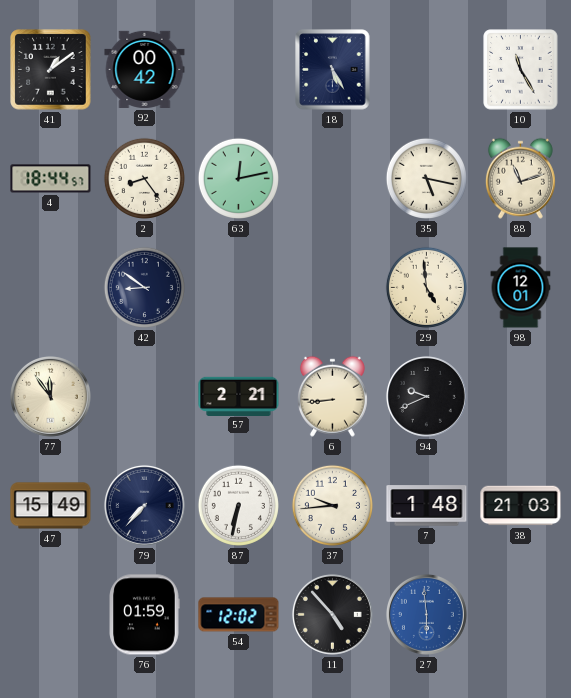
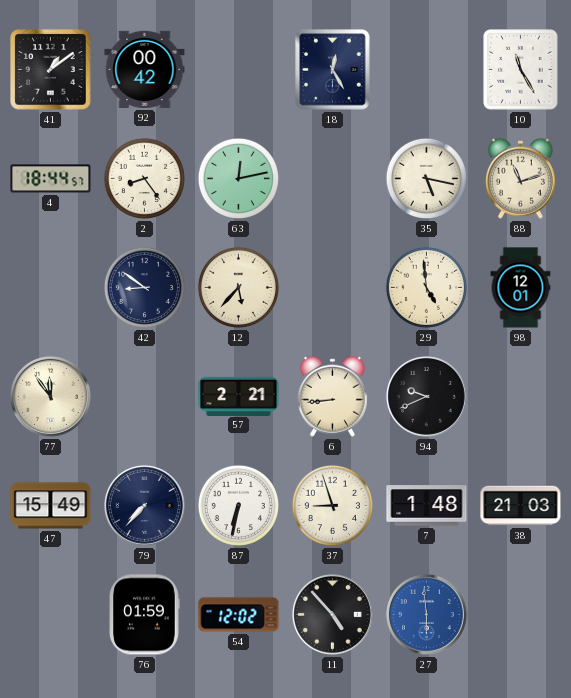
18: 5:25 -> 12:25 (333, 70)
12: none -> 5:37 (238, 287)
37: 9:44 -> 8:57 (332, 505)
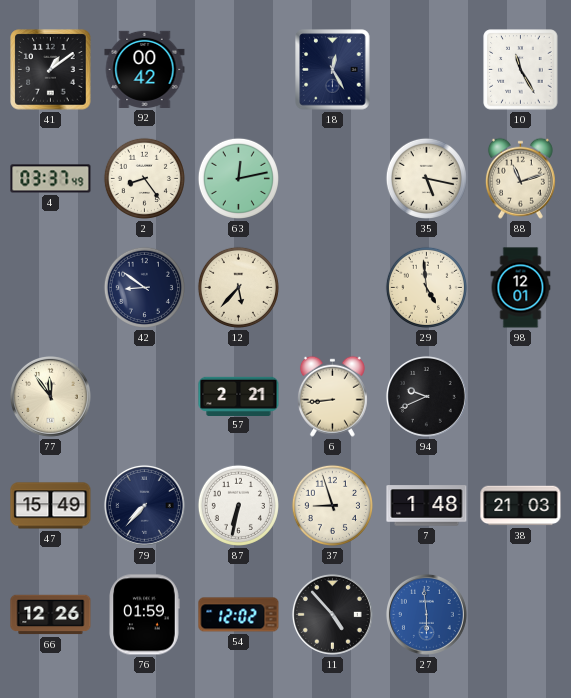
4: 18:44 -> 03:37 (51, 179)
66: none -> 12:26 (51, 615)
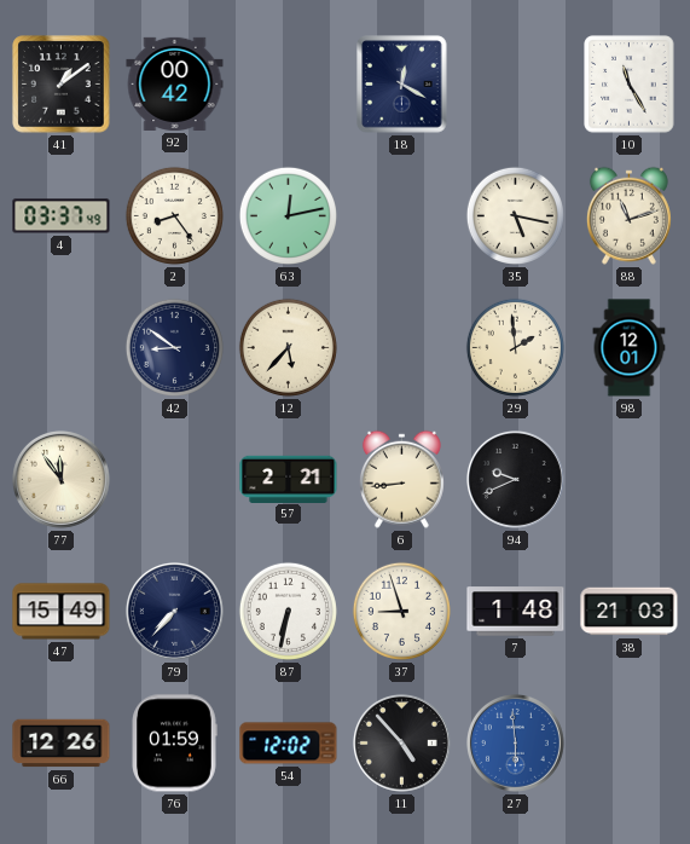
18: 12:25 -> 12:20 (402, 85)
29: 4:59 -> 1:59 (515, 347)
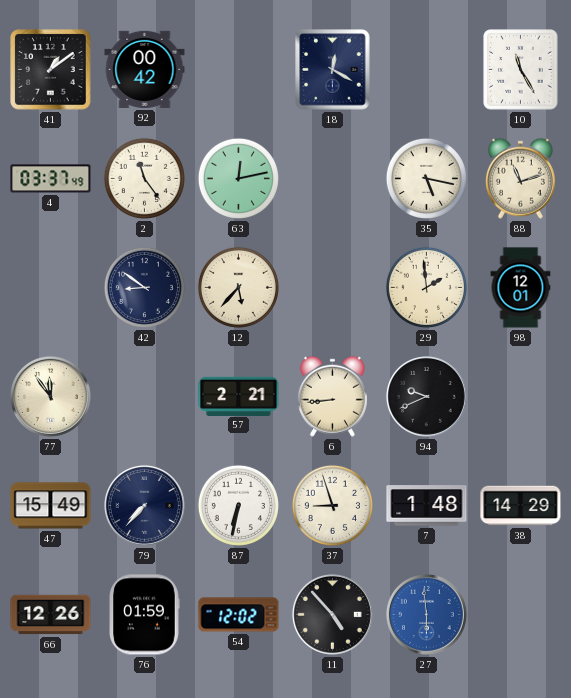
2: 8:24 -> 11:24 (144, 178)
38: 21:03 -> 14:29 (521, 506)
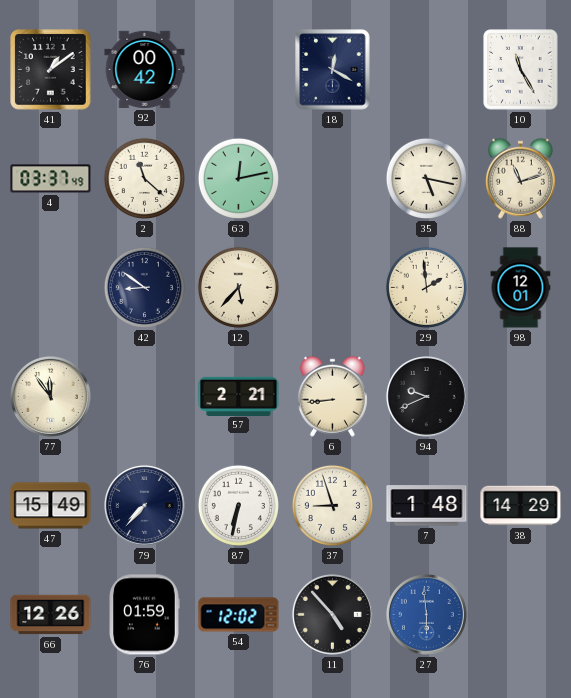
2: 11:24 -> 11:22 (144, 178)
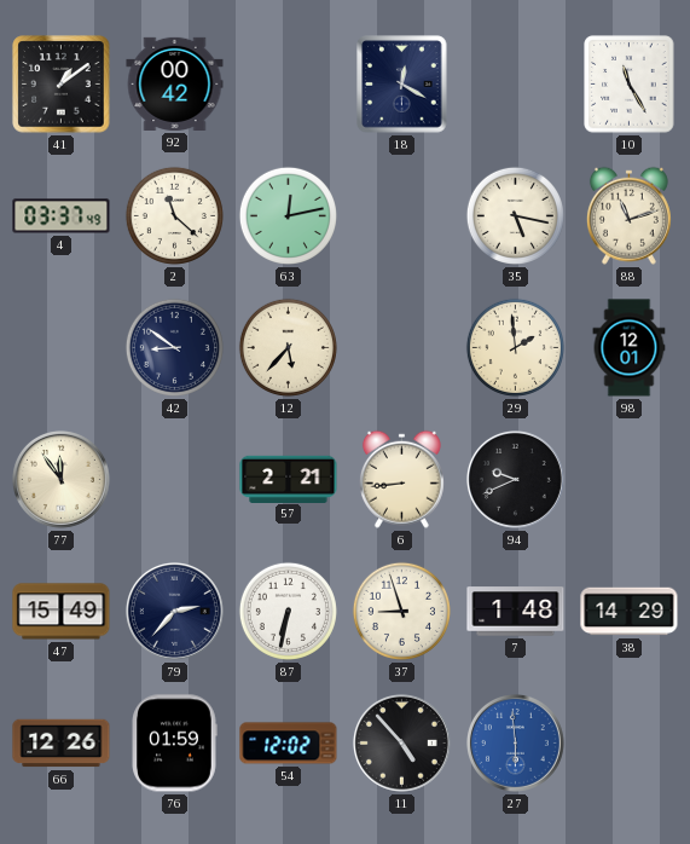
79: 7:37 -> 2:37 (174, 611)
